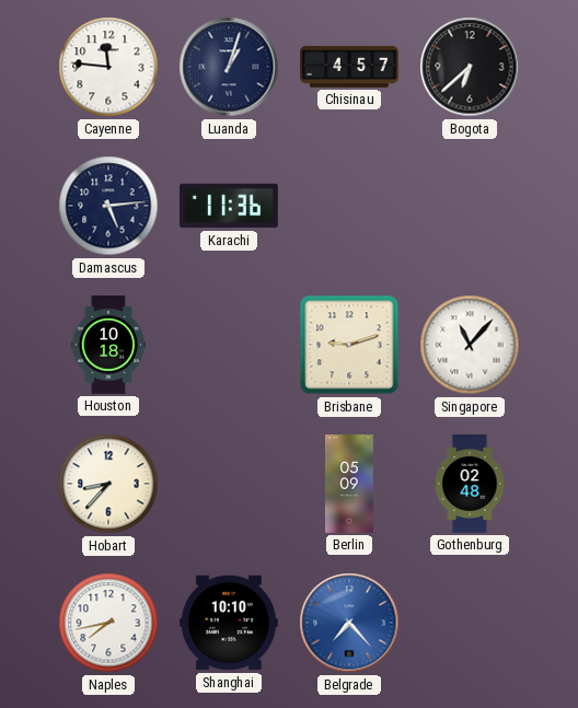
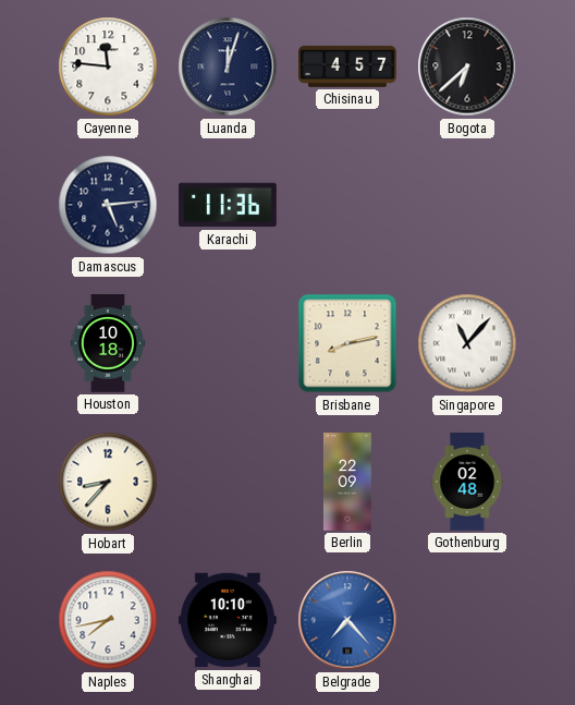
Luanda: 1:03 -> 12:03 (228, 66)
Brisbane: 9:12 -> 8:13 (347, 343)
Berlin: 05:09 -> 22:09 (348, 482)
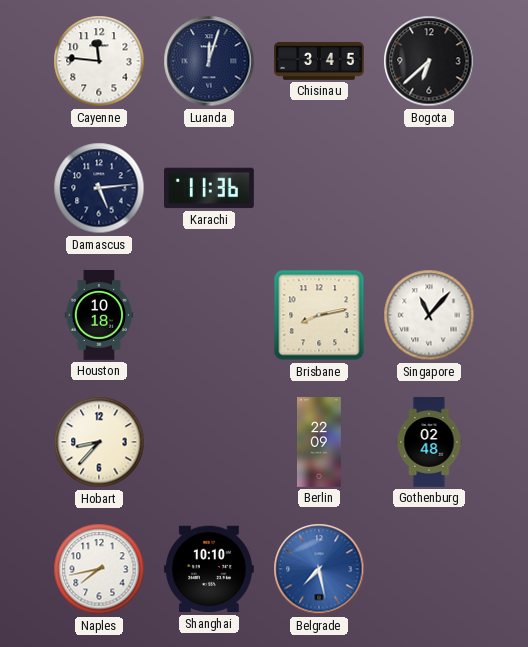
Chisinau: 4:57 -> 3:45 (320, 61)
Belgrade: 7:23 -> 7:28 (319, 569)
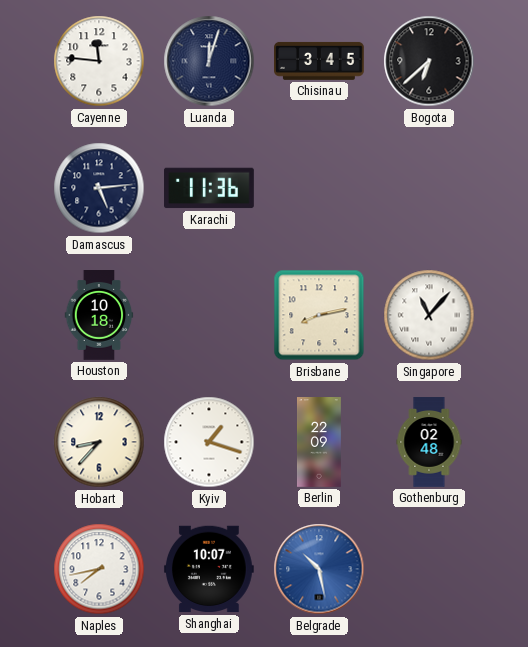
Kyiv: none -> 1:18 (209, 442)
Shanghai: 10:10 -> 10:07 (209, 569)
Belgrade: 7:28 -> 10:28 (319, 569)
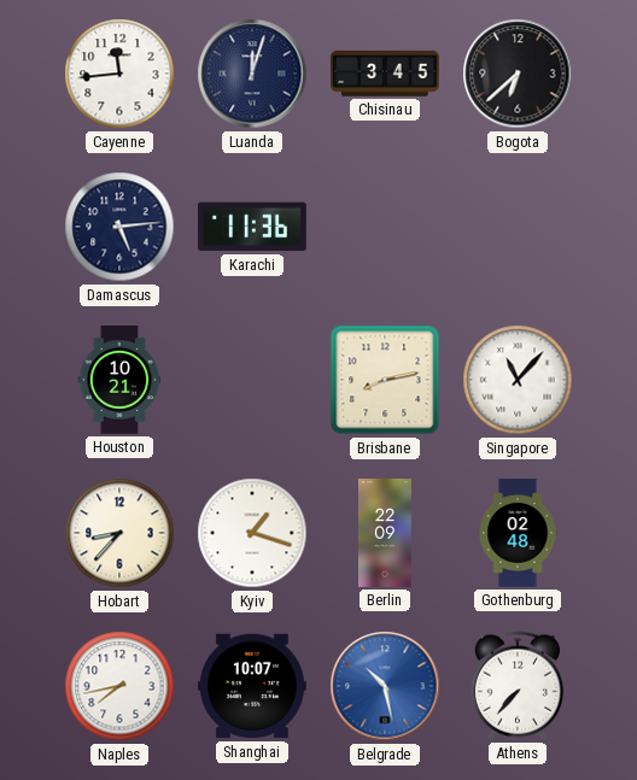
Cayenne: 11:46 -> 11:44 (119, 74)
Houston: 10:18 -> 10:21 (119, 381)
Athens: none -> 7:37 (518, 686)
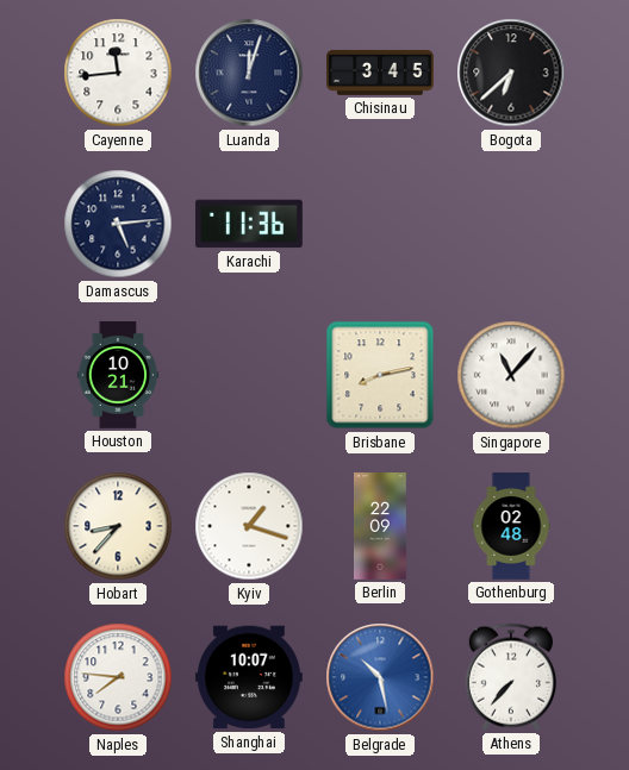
Naples: 7:43 -> 7:46 (118, 677)
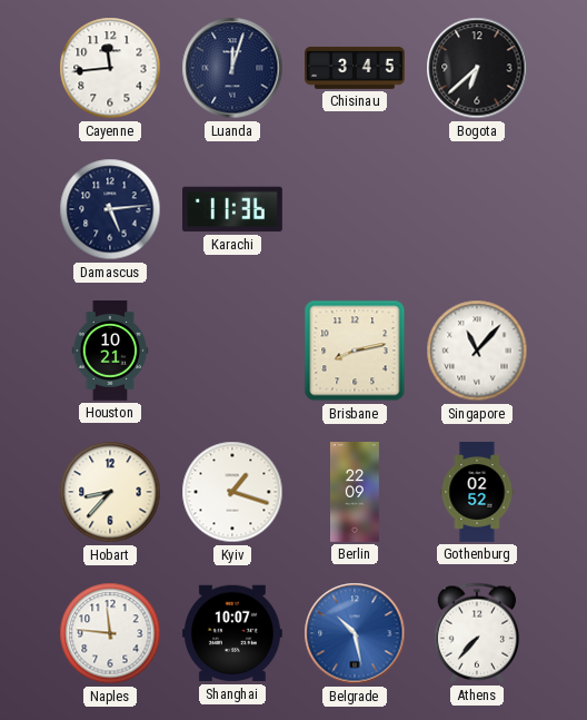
Gothenburg: 02:48 -> 02:52 (477, 492)
Naples: 7:46 -> 11:46 (110, 633)
